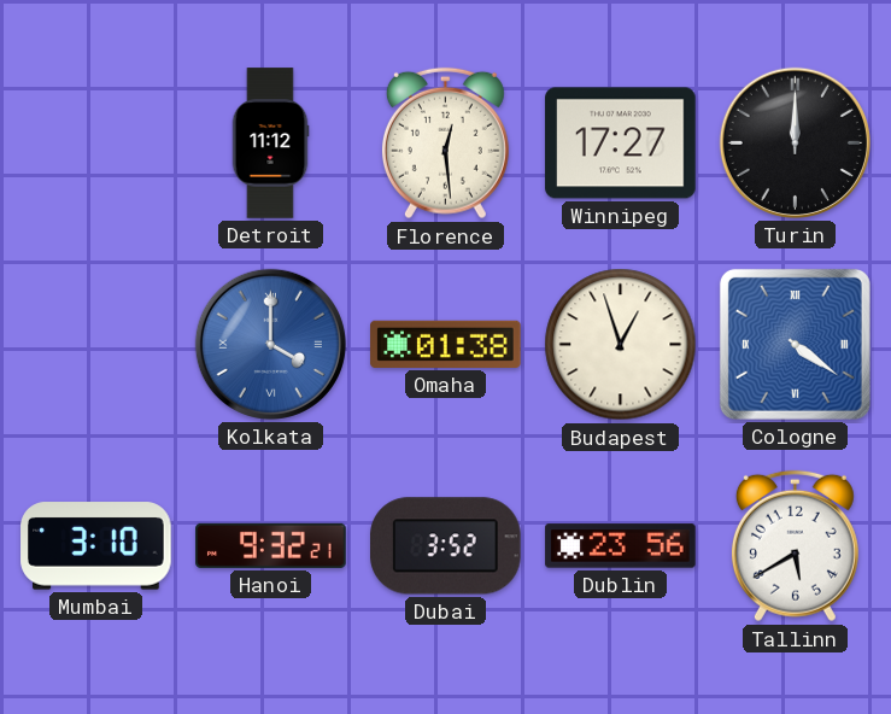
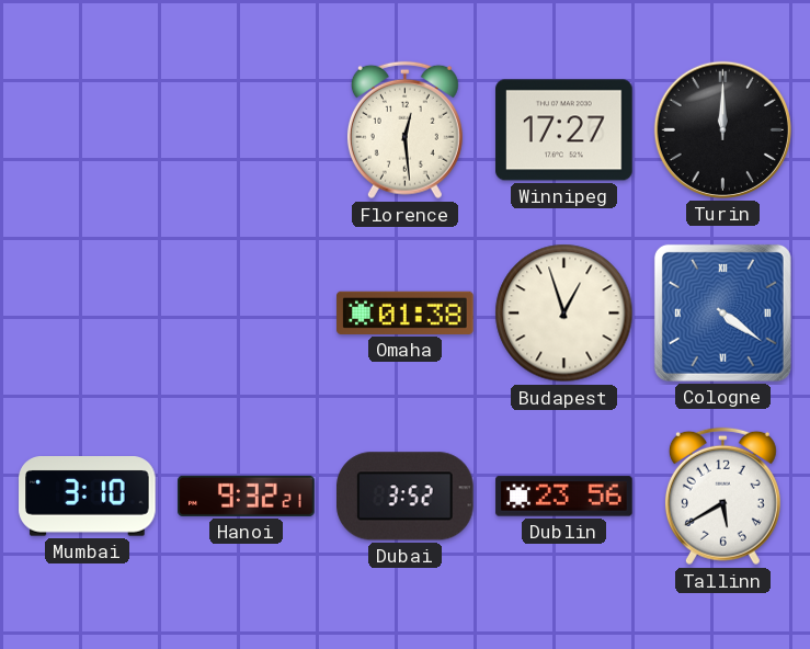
Detroit: 11:12 -> none (270, 144)
Kolkata: 4:00 -> none (270, 344)
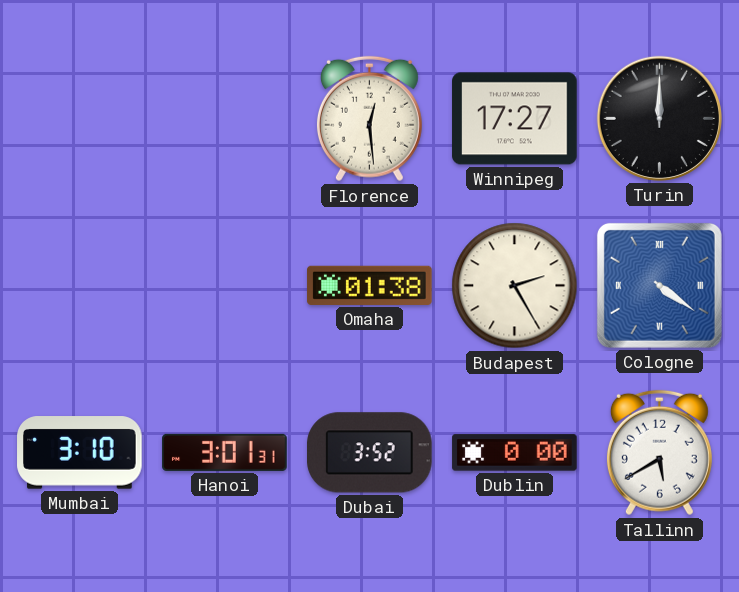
Budapest: 12:57 -> 2:25 (515, 286)
Hanoi: 9:32 -> 3:01 (225, 452)
Dublin: 23:56 -> 0:00 (515, 453)
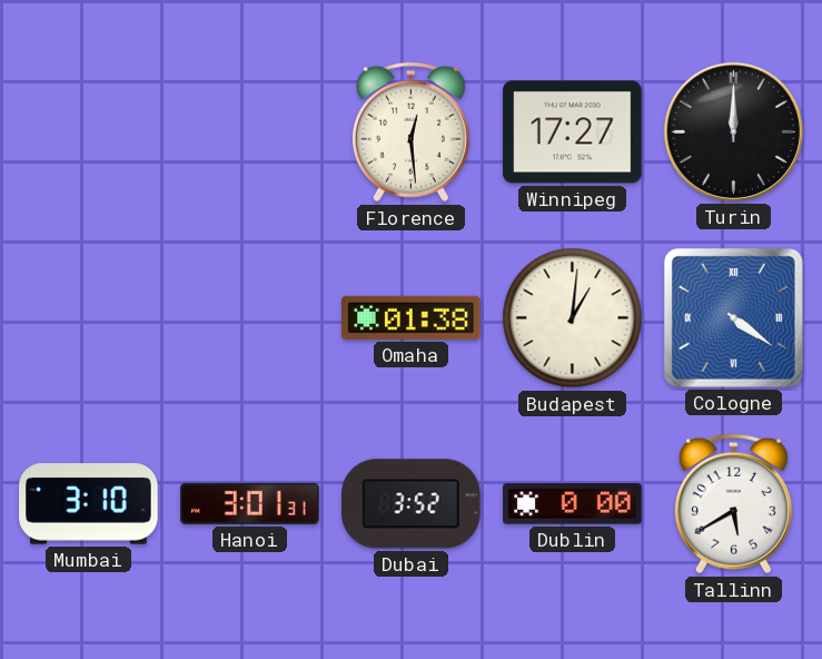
Budapest: 2:25 -> 1:01 (573, 318)
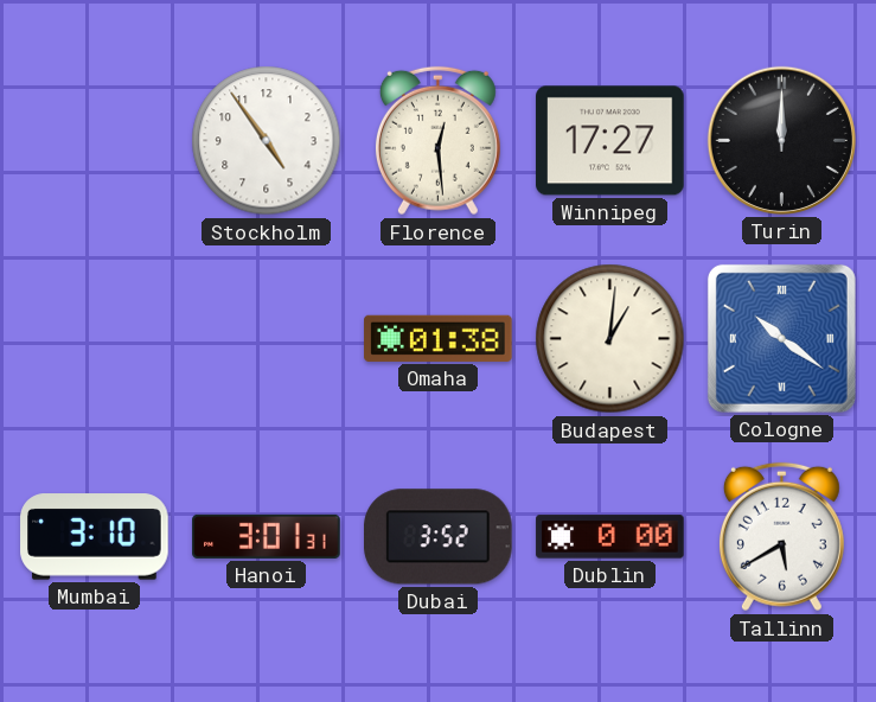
Stockholm: none -> 4:54 (267, 141)
Cologne: 4:21 -> 10:21 (781, 338)
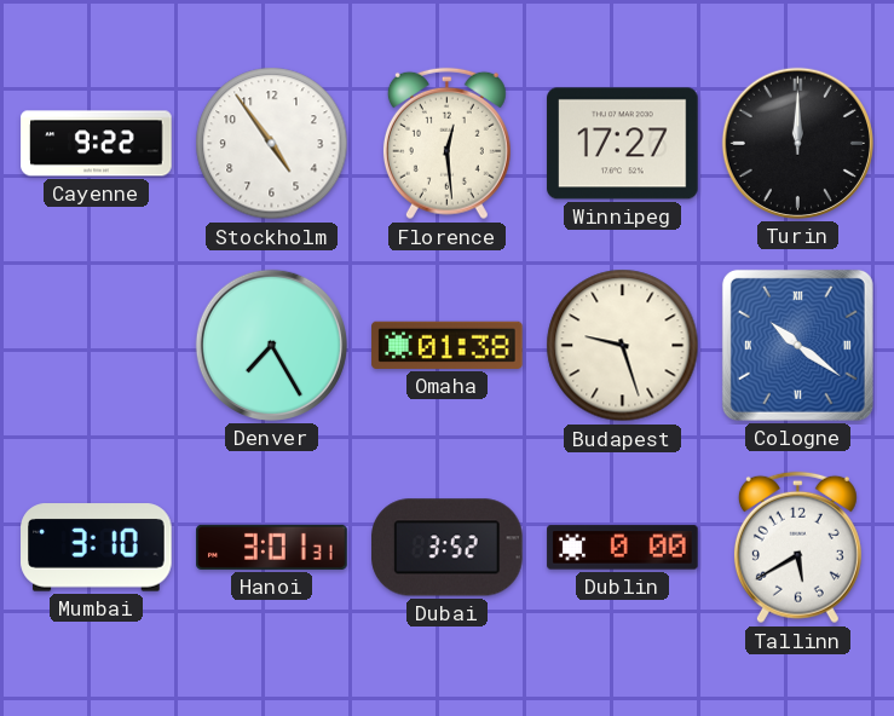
Cayenne: none -> 9:22 (97, 144)
Denver: none -> 7:25 (271, 345)
Budapest: 1:01 -> 9:27 (623, 346)
